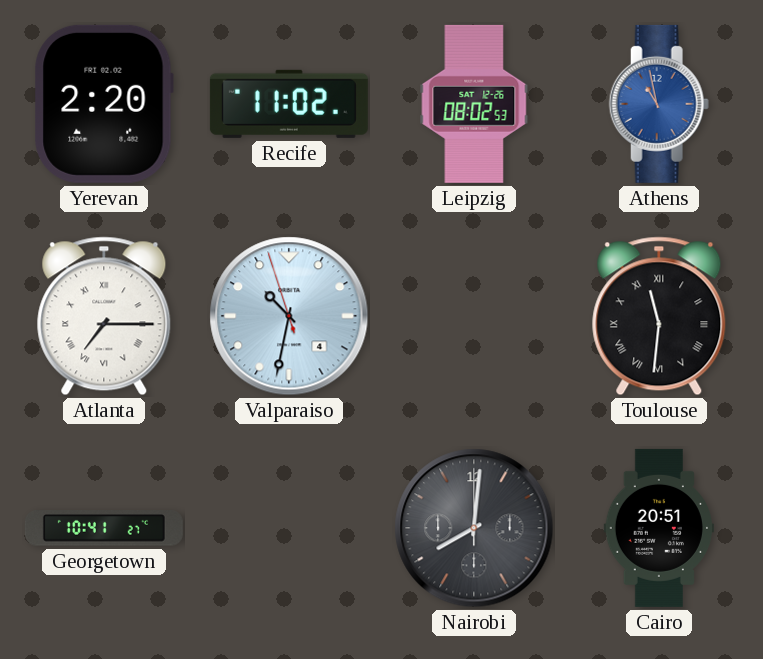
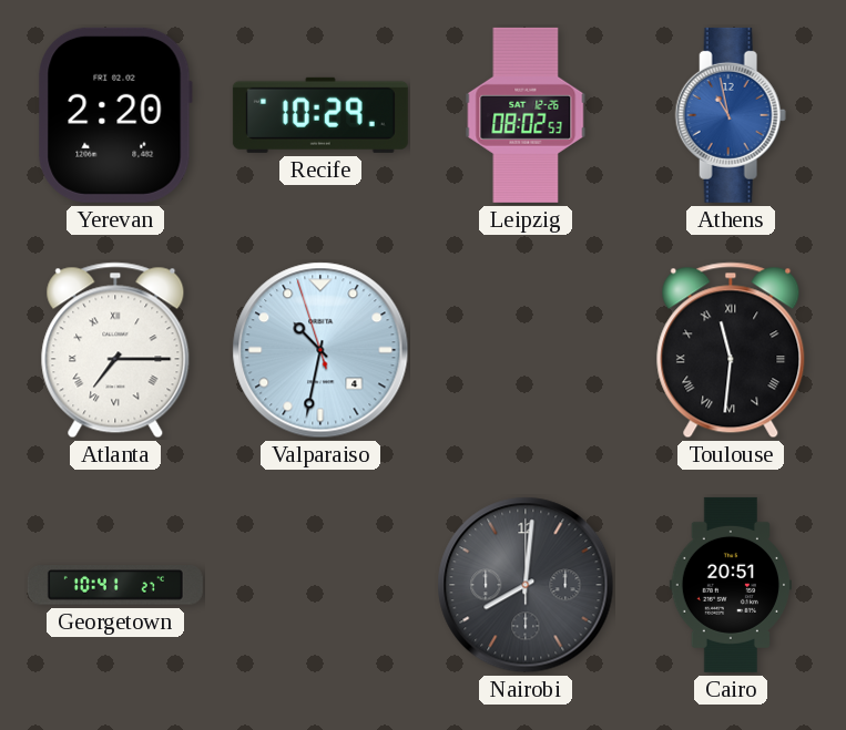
Recife: 11:02 -> 10:29 (320, 115)
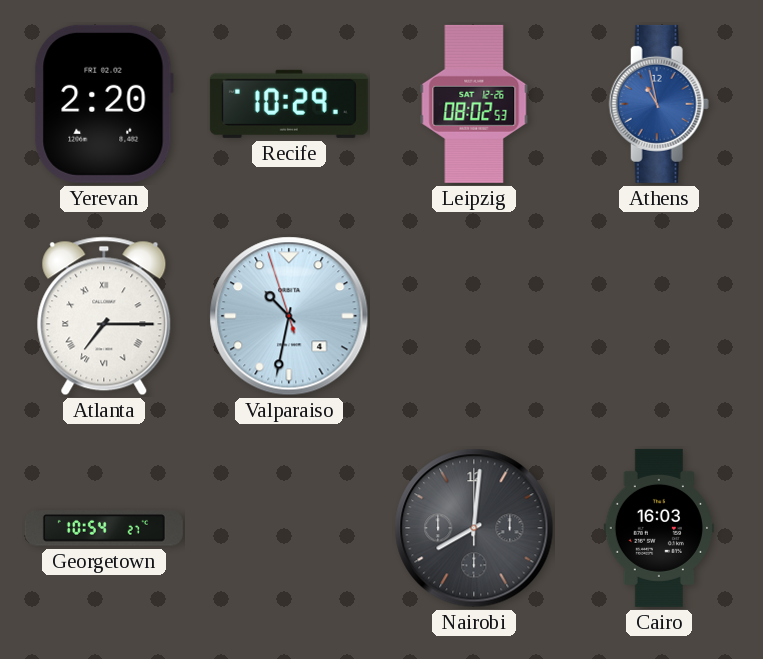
Toulouse: 11:31 -> none (731, 350)
Georgetown: 10:41 -> 10:54 (104, 528)
Cairo: 20:51 -> 16:03 (659, 528)
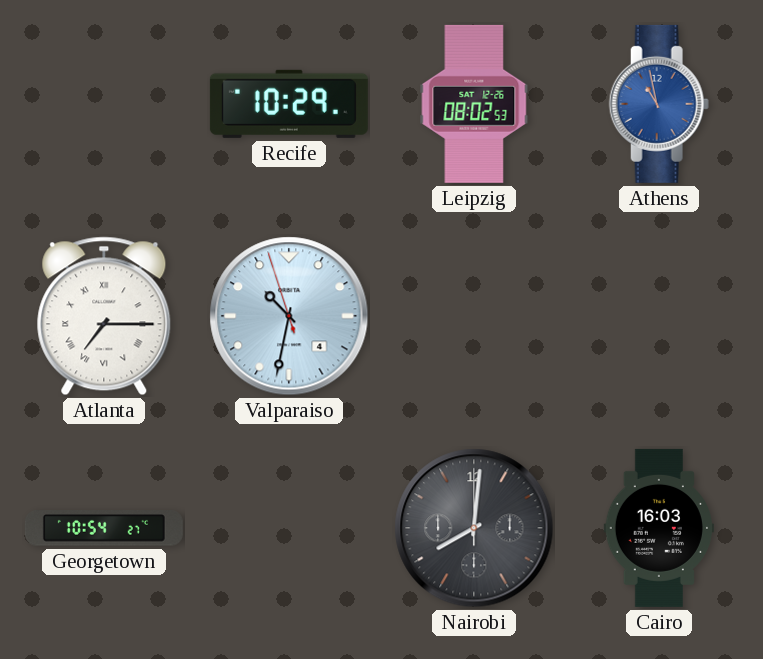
Yerevan: 2:20 -> none (104, 104)
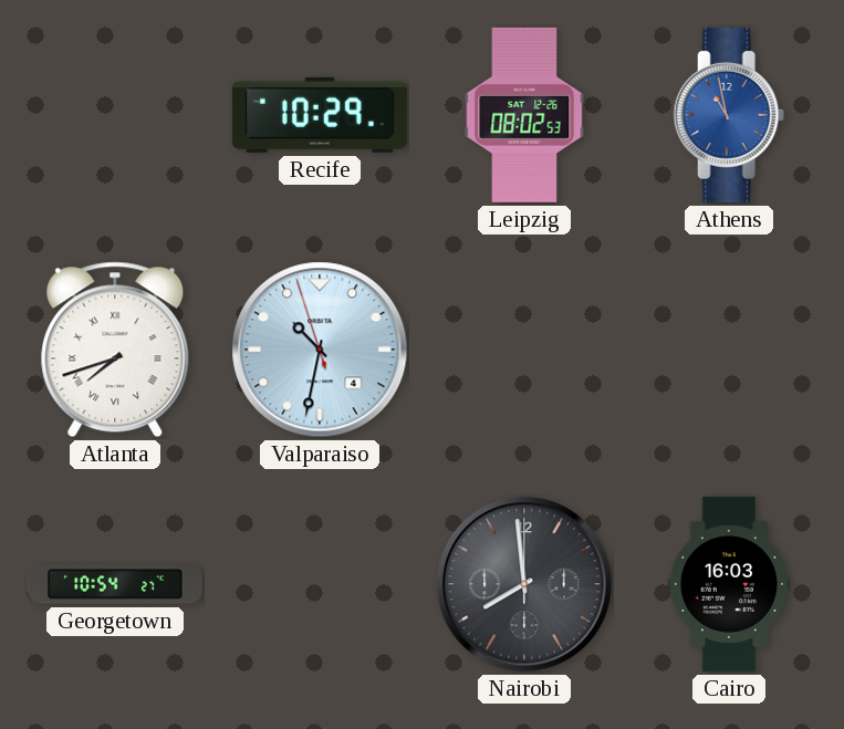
Atlanta: 7:15 -> 7:42 (115, 350)
Nairobi: 8:01 -> 7:59 (524, 584)
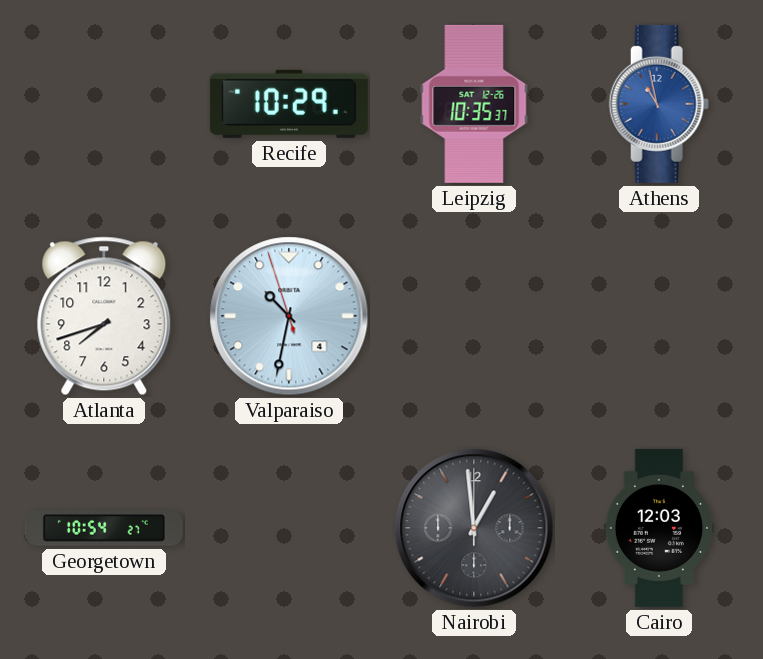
Leipzig: 08:02 -> 10:35 (474, 104)
Atlanta numerals: Roman -> Arabic (104, 316)
Nairobi: 7:59 -> 12:59 (474, 528)
Cairo: 16:03 -> 12:03 (659, 528)
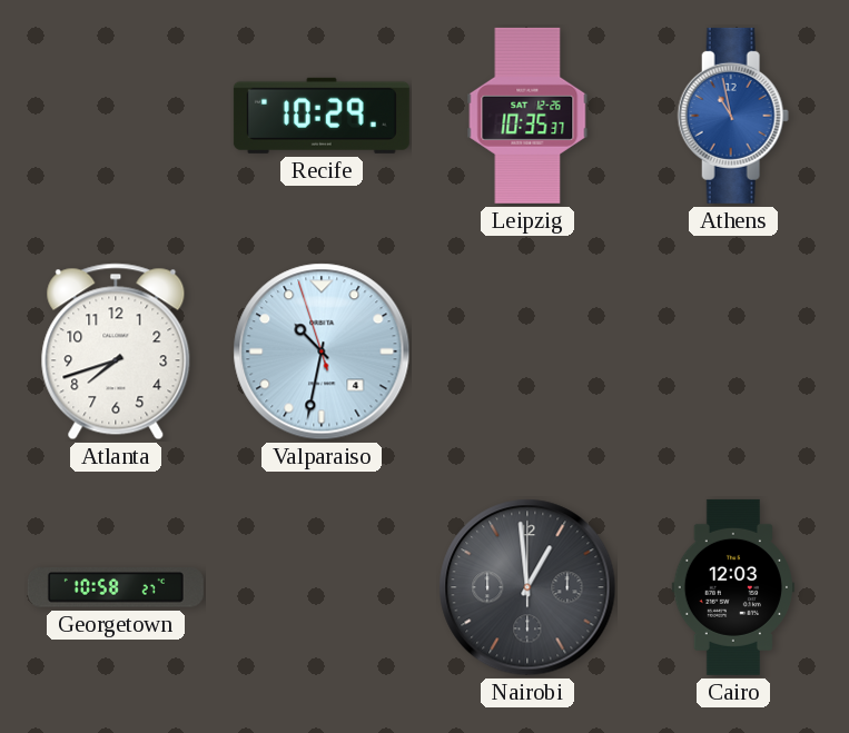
Georgetown: 10:54 -> 10:58 (116, 587)
